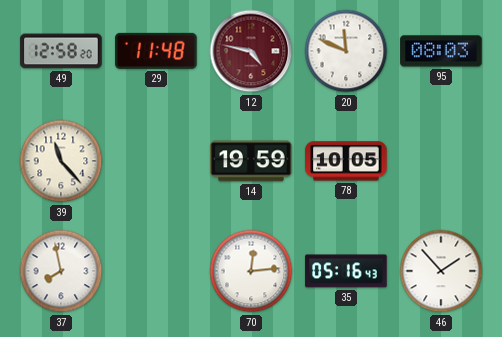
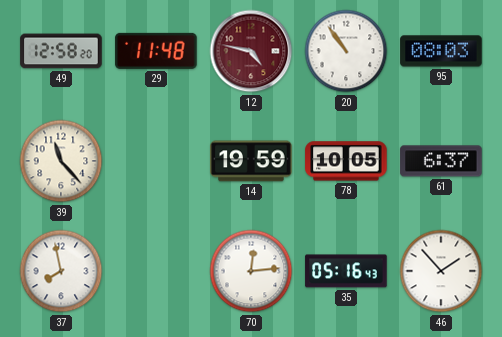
20: 11:49 -> 10:54 (346, 51)
61: none -> 6:37 (441, 161)
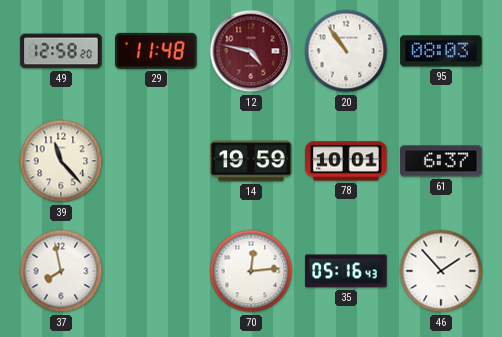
78: 10:05 -> 10:01 (346, 161)
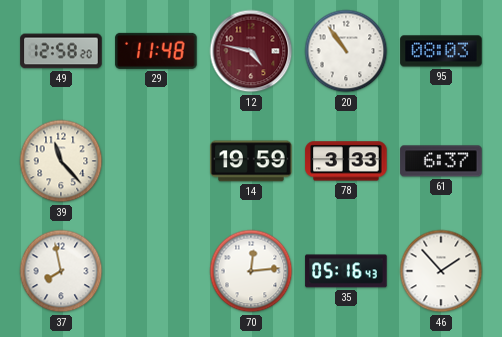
78: 10:01 -> 3:33 (346, 161)
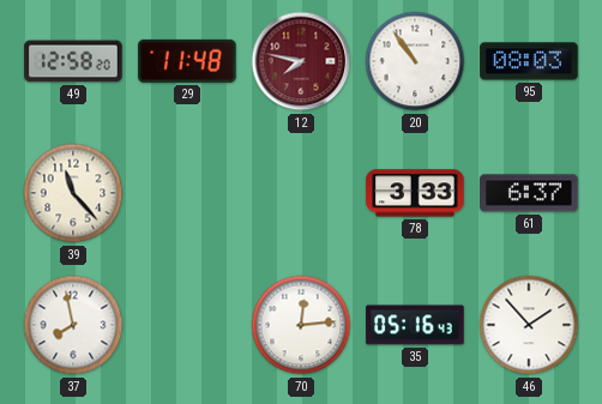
12: 4:47 -> 7:47 (301, 61)
14: 19:59 -> none (251, 161)
